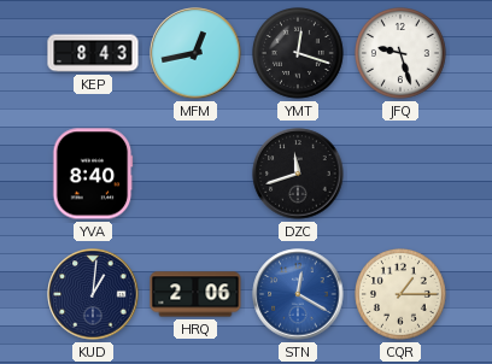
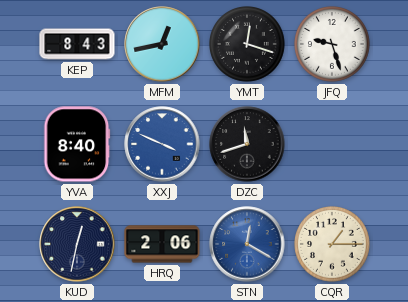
XXJ: none -> 3:49 (162, 144)
KUD: 1:01 -> 12:32 (77, 244)
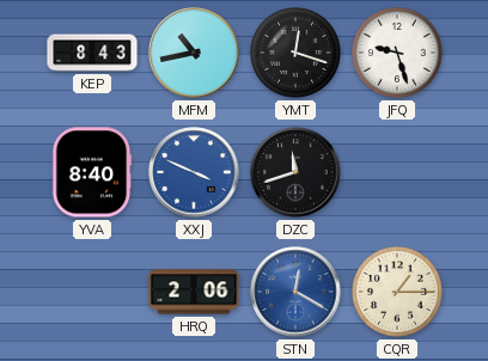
MFM: 12:43 -> 10:43 (194, 53)
KUD: 12:32 -> none (77, 244)
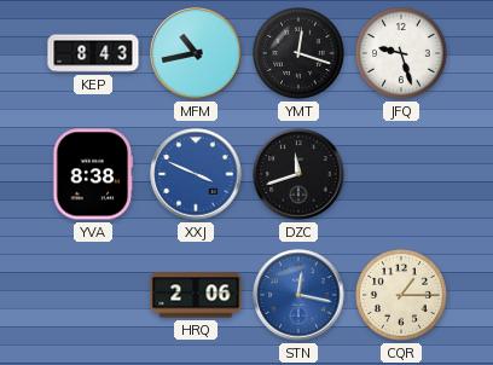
YVA: 8:40 -> 8:38 (93, 174)
STN: 12:20 -> 12:17 (298, 295)
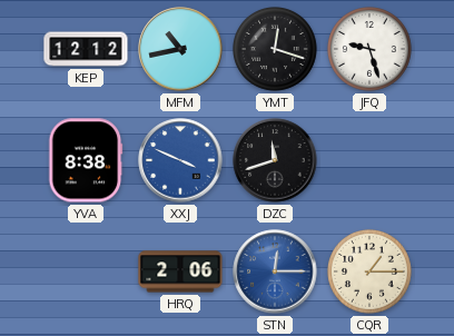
KEP: 8:43 -> 12:12 (86, 49)
STN: 12:17 -> 12:15 (275, 271)
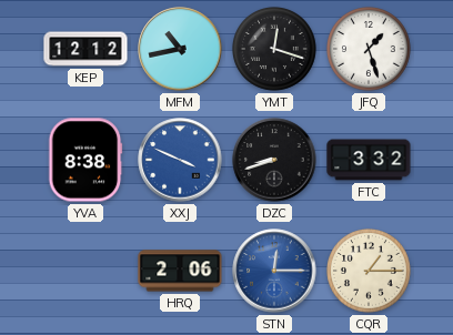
JFQ: 9:27 -> 1:27 (370, 50)
DZC: 11:42 -> 8:42 (274, 160)
FTC: none -> 3:32 (369, 160)
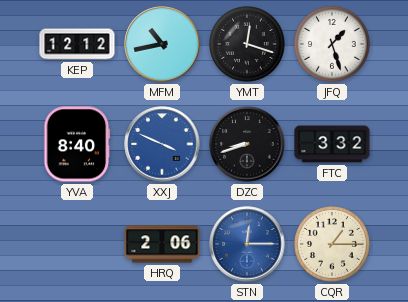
YVA: 8:38 -> 8:40 (77, 144)
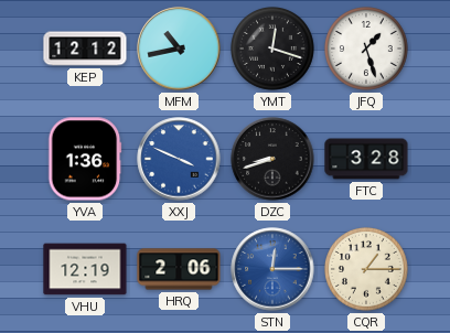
YVA: 8:40 -> 1:36 (85, 159)
FTC: 3:32 -> 3:28 (366, 159)
VHU: none -> 12:19 (85, 269)
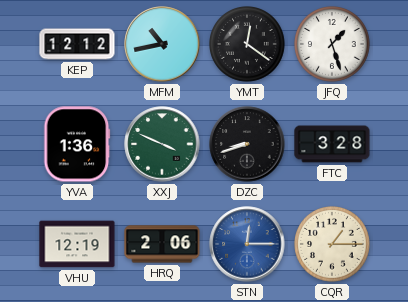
YMT: 12:18 -> 12:21 (248, 45)
XXJ dial: blue -> green (162, 144)
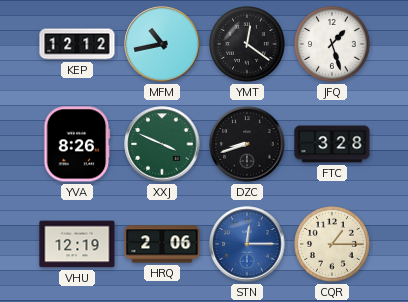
YVA: 1:36 -> 8:26 (77, 144)
